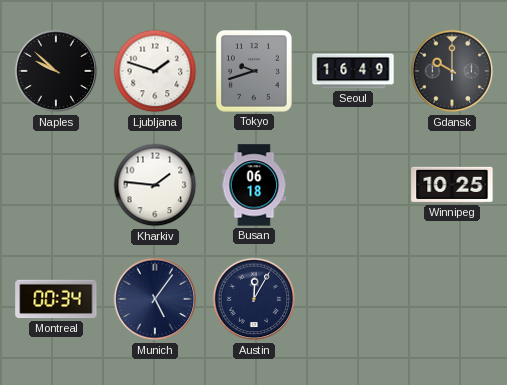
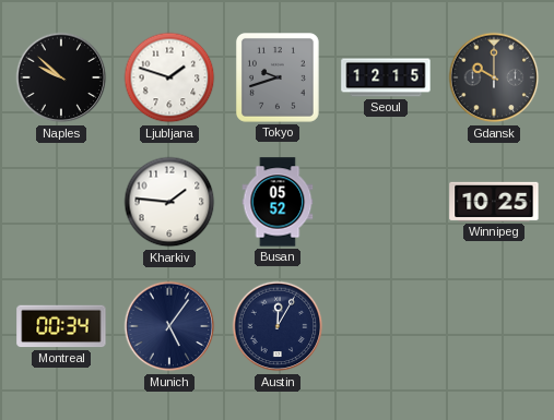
Seoul: 16:49 -> 12:15 (386, 77)
Busan: 06:18 -> 05:52 (278, 202)
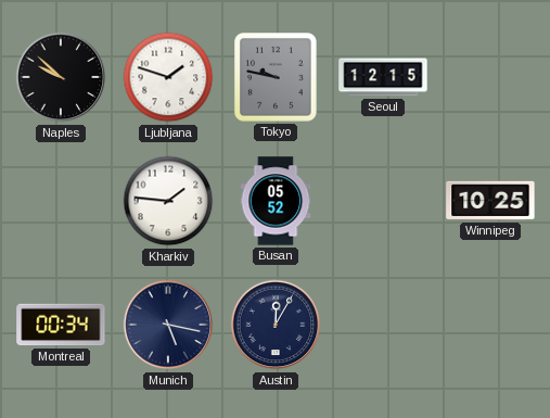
Tokyo: 9:42 -> 9:47 (276, 78)
Gdansk: 10:00 -> none (494, 77)
Munich: 5:06 -> 5:17 (168, 325)
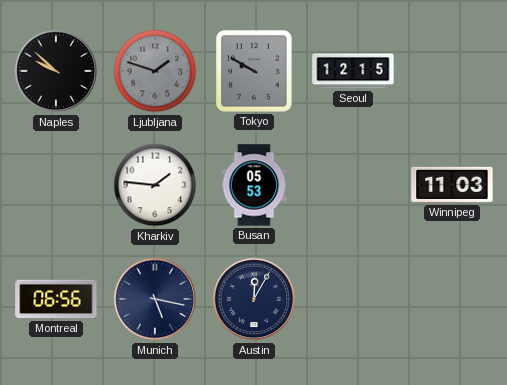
Ljubljana dial: white -> grey (155, 71)
Tokyo: 9:47 -> 9:50 (254, 72)
Busan: 05:52 -> 05:53 (254, 185)
Winnipeg: 10:25 -> 11:03 (452, 185)
Montreal: 00:34 -> 06:56 (56, 299)
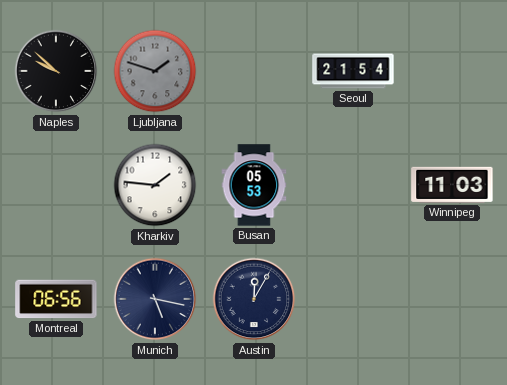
Tokyo: 9:50 -> none (254, 72)
Seoul: 12:15 -> 21:54 (353, 71)
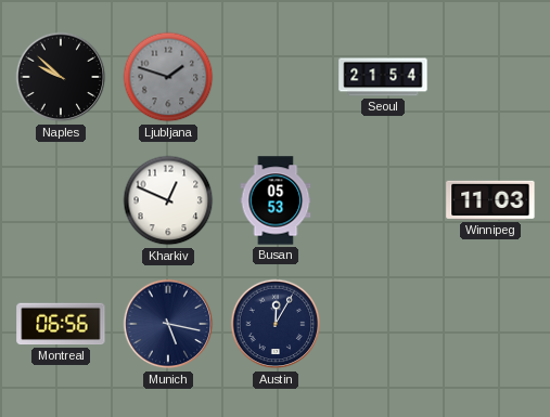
Kharkiv: 1:46 -> 12:49 (168, 200)
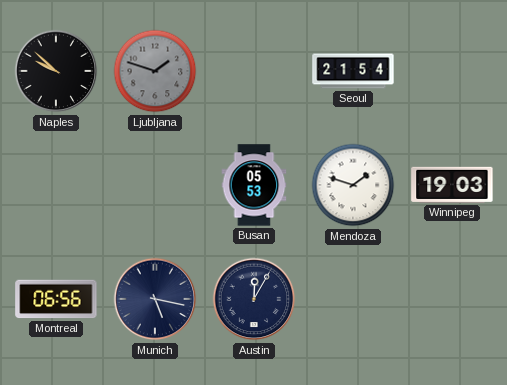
Kharkiv: 12:49 -> none (168, 200)
Mendoza: none -> 1:48 (353, 185)
Winnipeg: 11:03 -> 19:03 (452, 185)
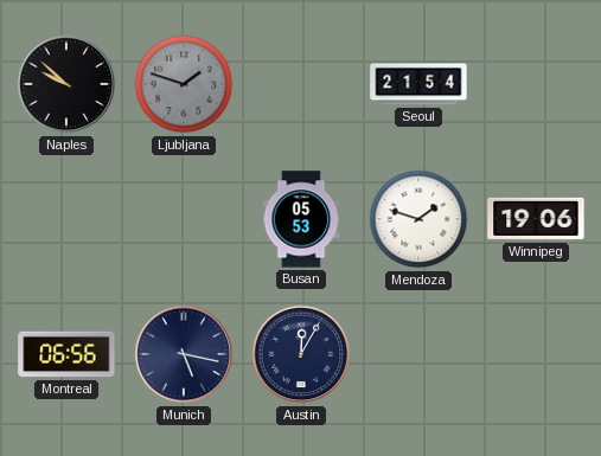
Winnipeg: 19:03 -> 19:06 (536, 219)
